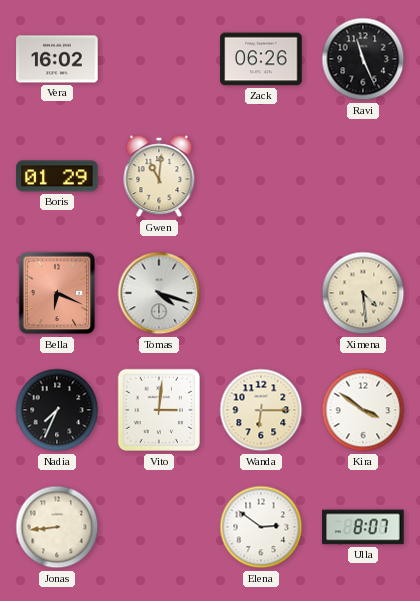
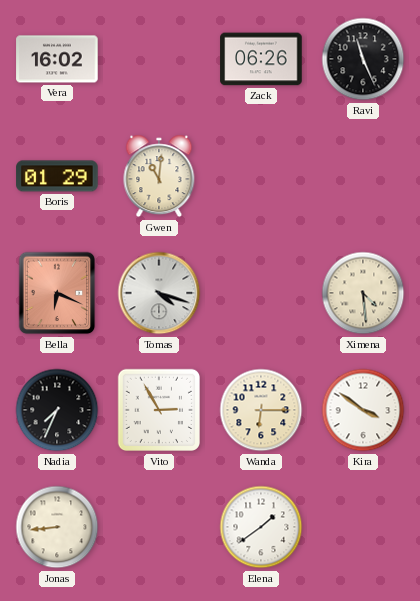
Vito: 3:01 -> 2:55 (159, 410)
Elena: 2:51 -> 1:39 (261, 527)
Ulla: 8:07 -> none (363, 527)
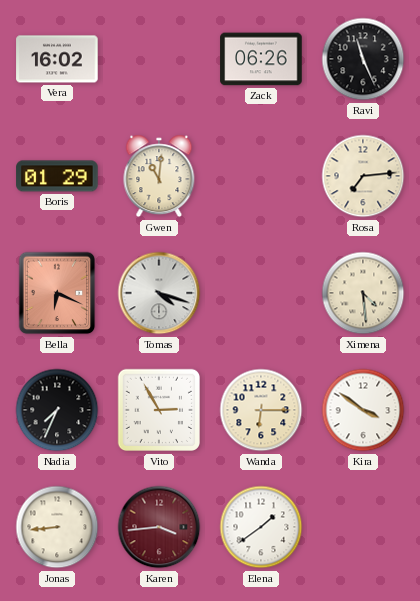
Rosa: none -> 7:14 (363, 176)
Karen: none -> 3:44 (159, 527)
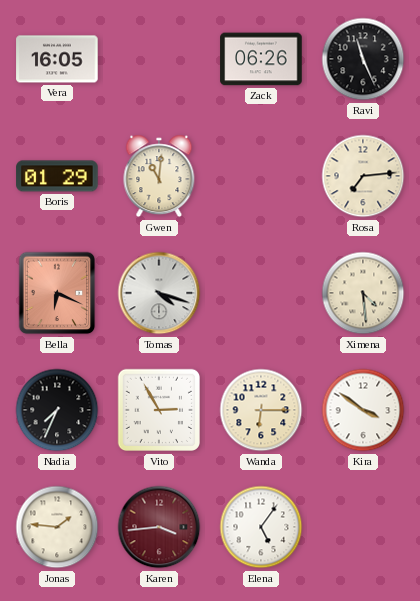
Vera: 16:02 -> 16:05 (57, 59)
Jonas: 8:44 -> 1:46 (57, 527)
Elena: 1:39 -> 5:06 (261, 527)
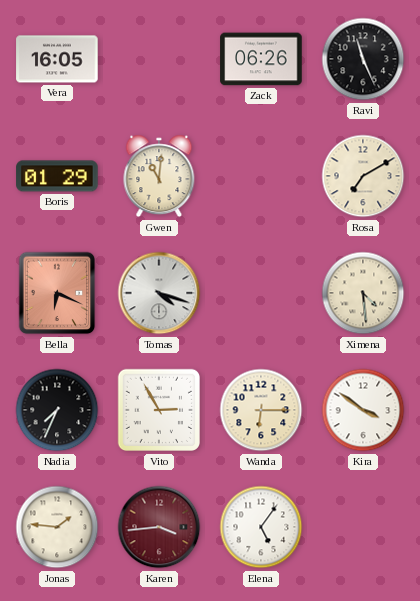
Rosa: 7:14 -> 7:10 (363, 176)
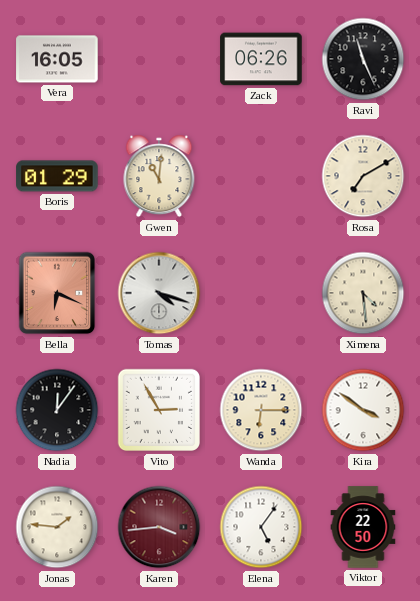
Nadia: 7:34 -> 12:06 (57, 410)
Viktor: none -> 22:50 (363, 527)
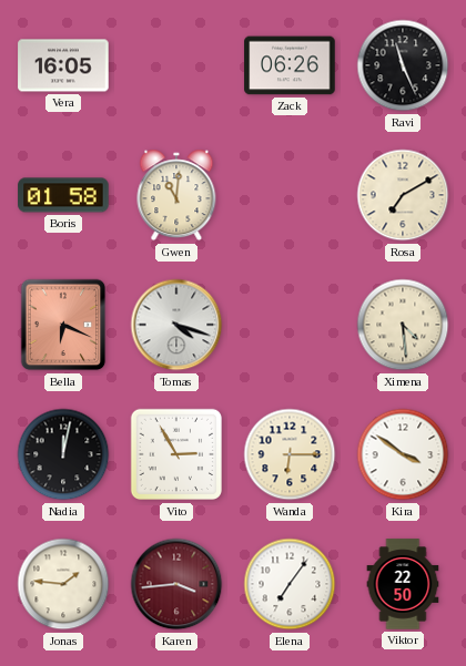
Boris: 01:29 -> 01:58 (63, 195)
Nadia: 12:06 -> 12:02 (63, 454)
Elena: 5:06 -> 7:06 (290, 584)
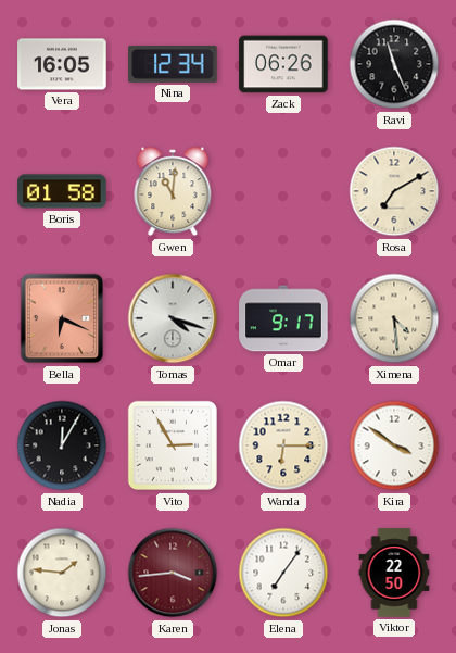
Nina: none -> 12:34 (173, 64)
Omar: none -> 9:17 (283, 318)
Nadia: 12:02 -> 12:05 (62, 445)
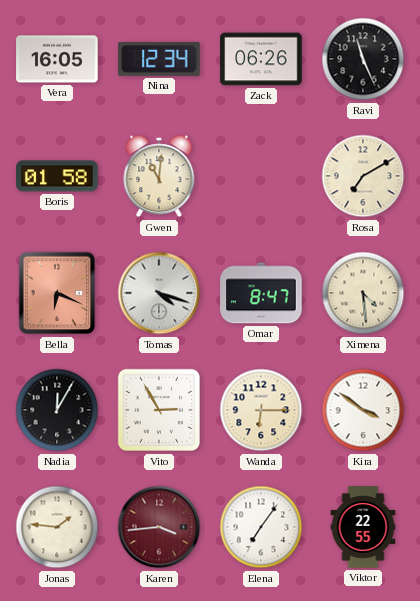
Omar: 9:17 -> 8:47 (261, 293)
Viktor: 22:50 -> 22:55 (363, 527)
